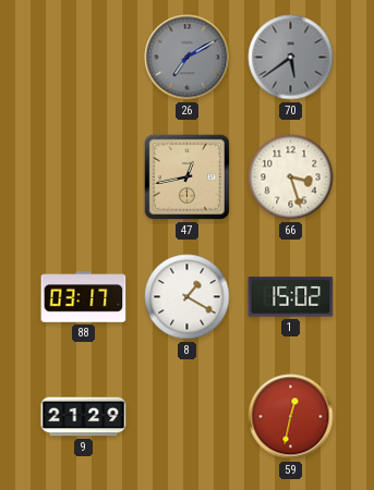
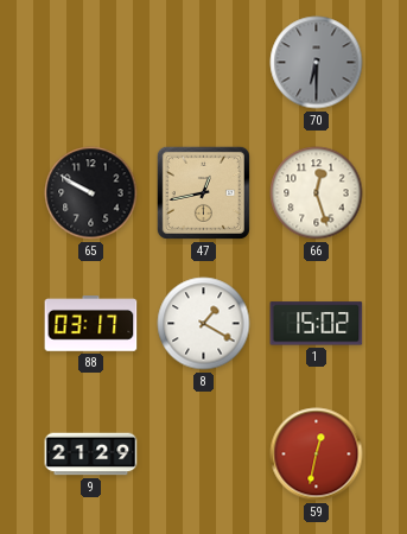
26: 7:10 -> none (188, 58)
70: 5:39 -> 6:30 (317, 63)
65: none -> 9:50 (91, 193)
66: 3:27 -> 12:27 (317, 193)
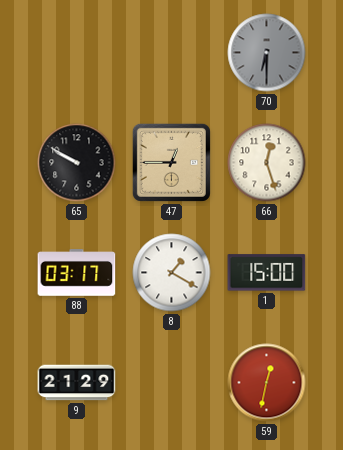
47: 12:43 -> 12:45 (171, 162)
1: 15:02 -> 15:00 (267, 273)
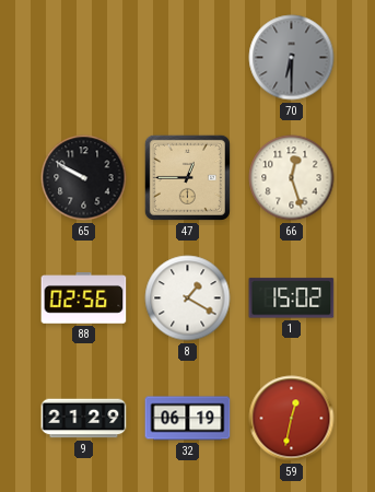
88: 03:17 -> 02:56 (84, 298)
1: 15:00 -> 15:02 (292, 298)
32: none -> 06:19 (188, 419)
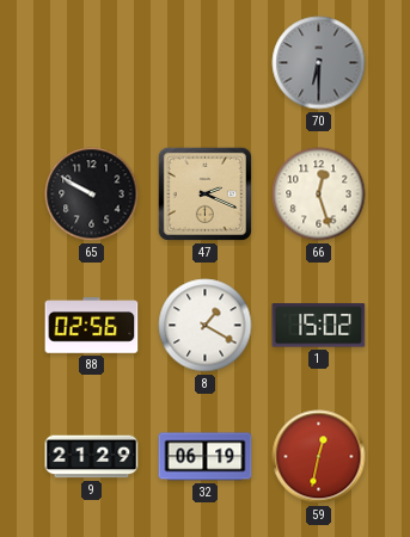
47: 12:45 -> 2:19 (204, 193)
